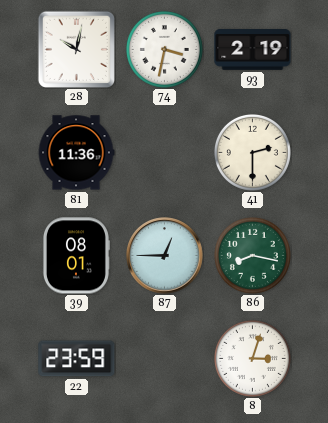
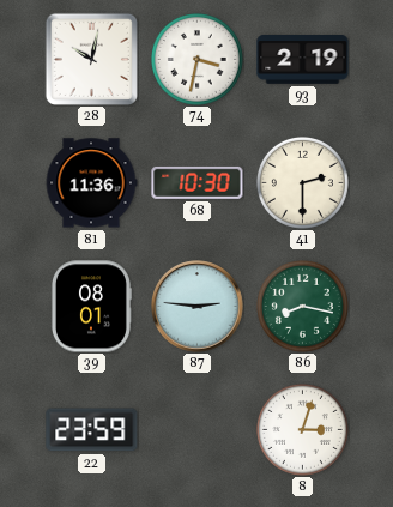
68: none -> 10:30 (198, 182)
87: 12:45 -> 2:46 (198, 307)
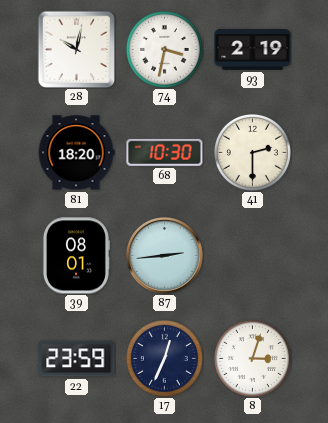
81: 11:36 -> 18:20 (76, 153)
87: 2:46 -> 2:44 (165, 256)
86: 8:17 -> none (302, 306)
17: none -> 12:34 (164, 358)
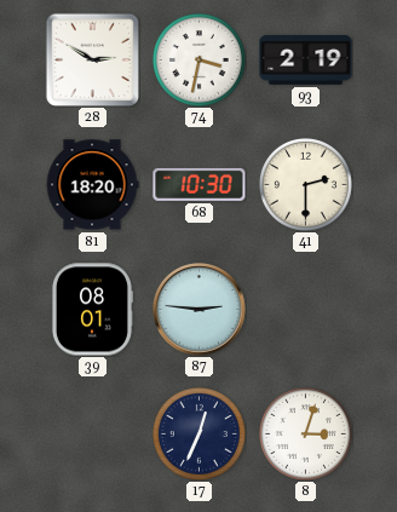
28: 10:02 -> 2:50 (92, 59)
87: 2:44 -> 2:46 (200, 310)
22: 23:59 -> none (77, 359)
